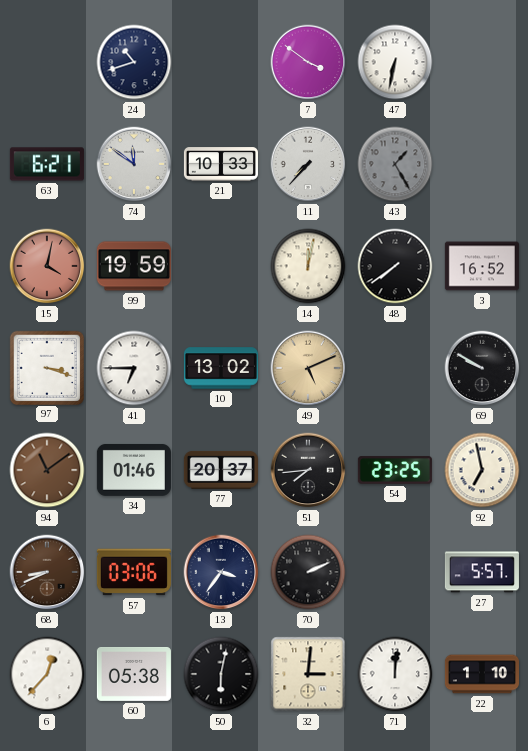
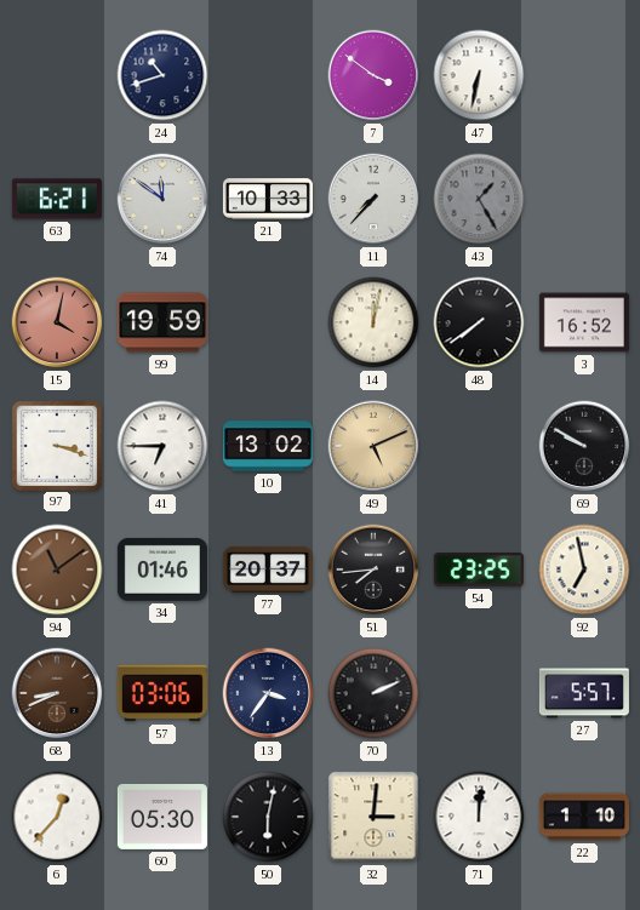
60: 05:38 -> 05:30 (162, 817)
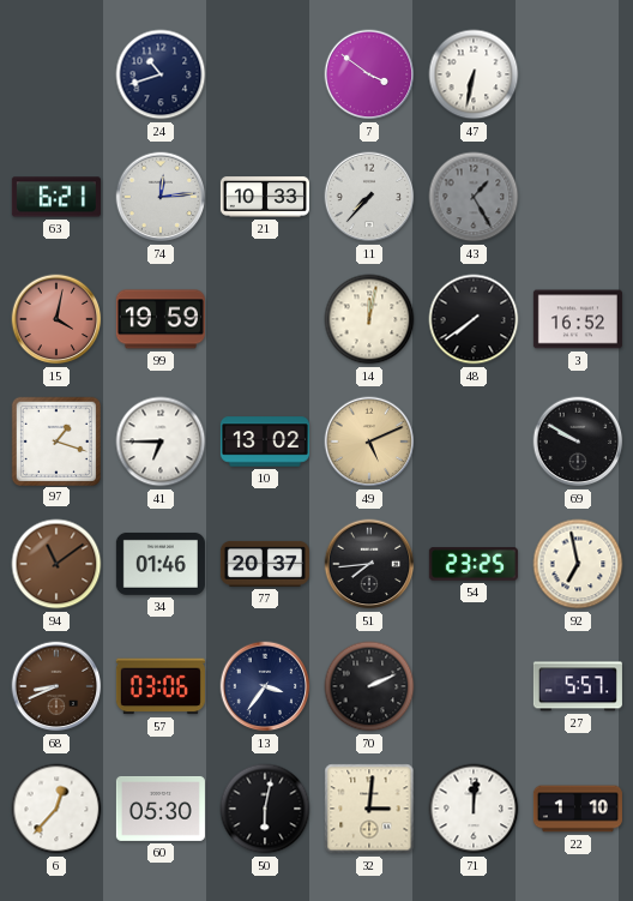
74: 11:51 -> 12:14 (161, 197)
97: 3:18 -> 1:18 (55, 440)
